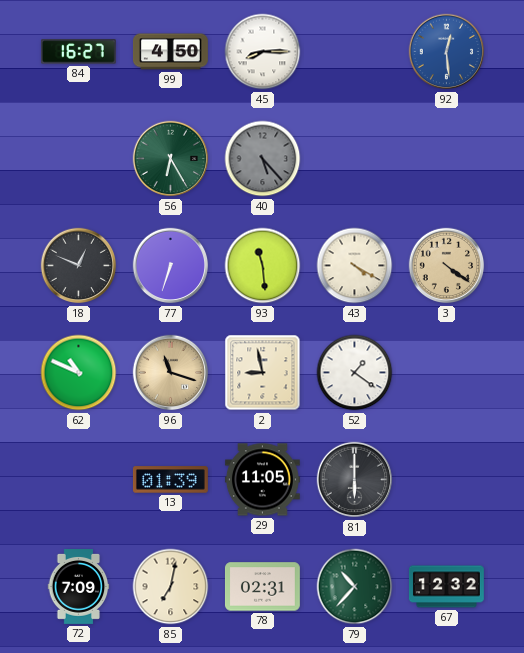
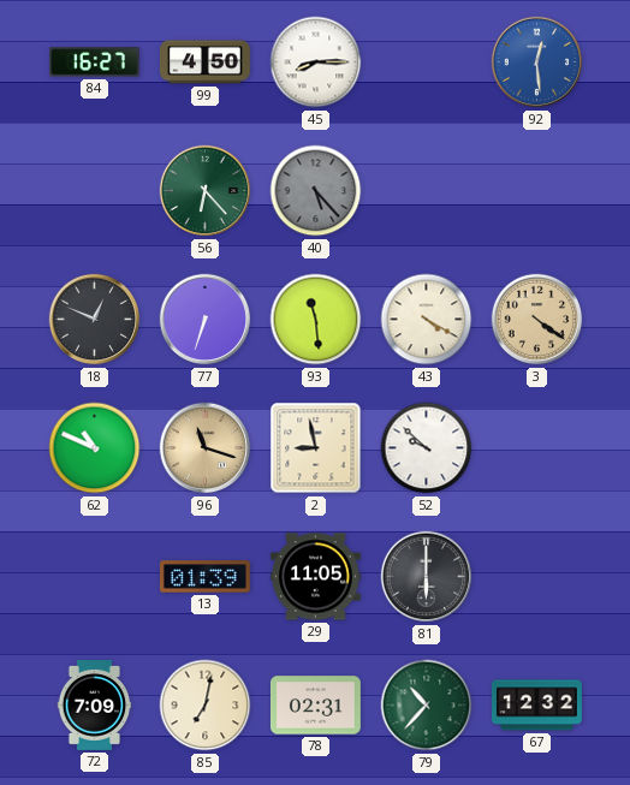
56: 6:25 -> 6:23 (206, 191)
52: 1:21 -> 9:52 (427, 448)
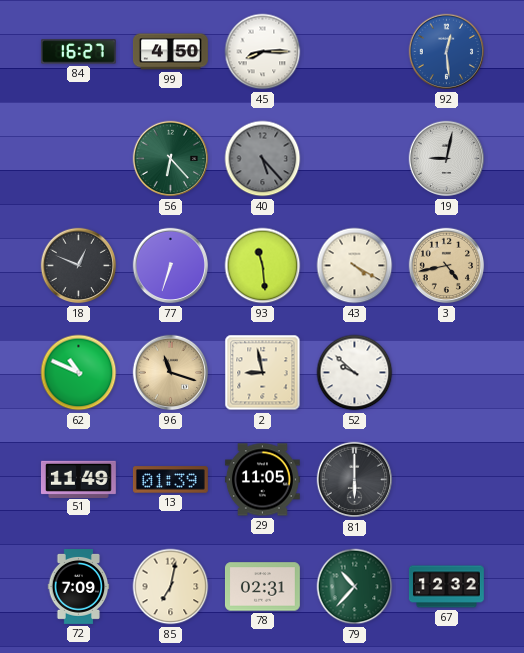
19: none -> 9:02 (447, 159)
3: 4:21 -> 4:43 (447, 266)
51: none -> 11:49 (78, 479)
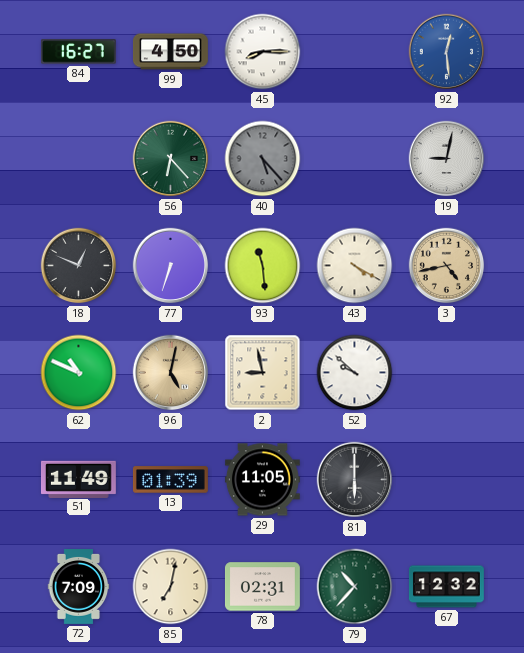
96: 11:18 -> 5:02 (171, 373)
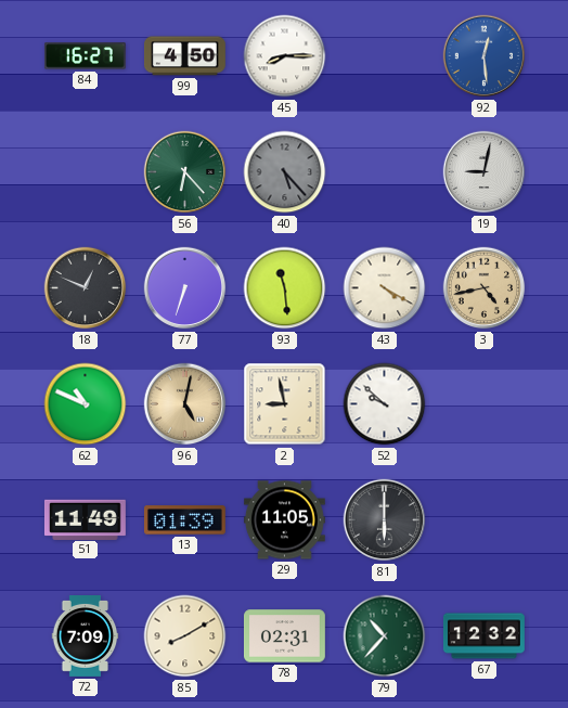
85: 7:02 -> 8:10 (185, 636)
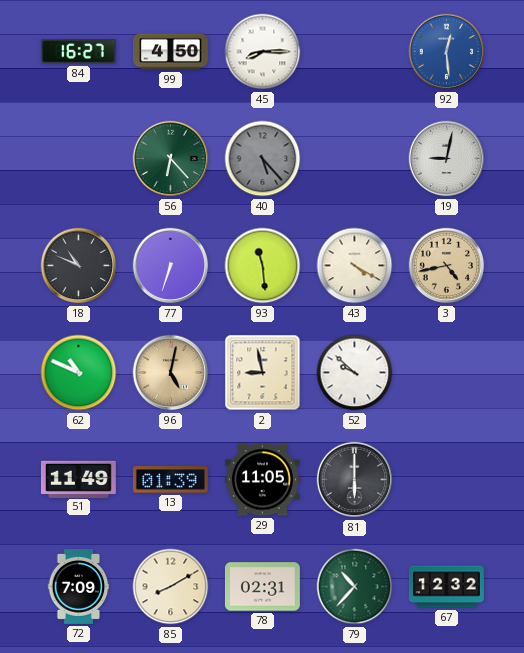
18: 12:49 -> 10:49 (79, 266)
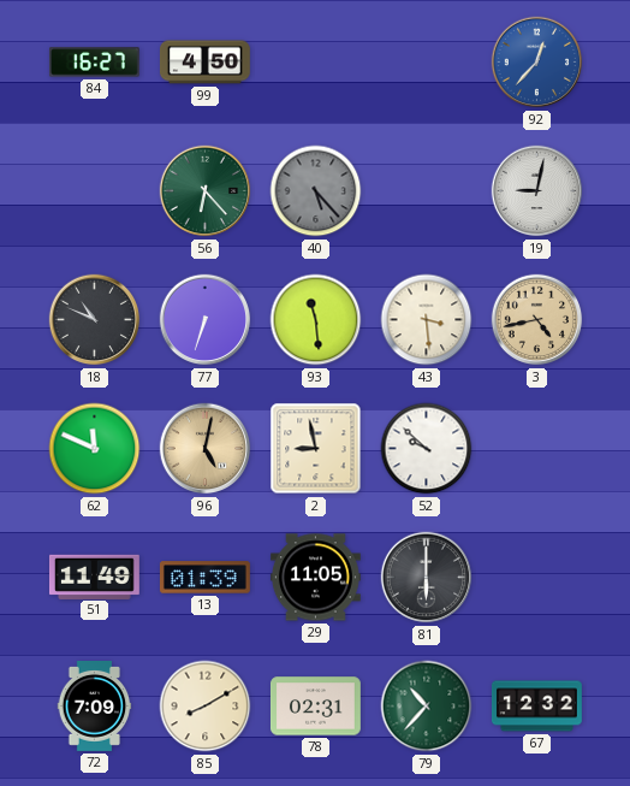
45: 8:15 -> none (263, 52)
92: 12:29 -> 12:37 (537, 63)
43: 4:20 -> 3:29 (427, 320)
62: 10:49 -> 11:49 (95, 449)
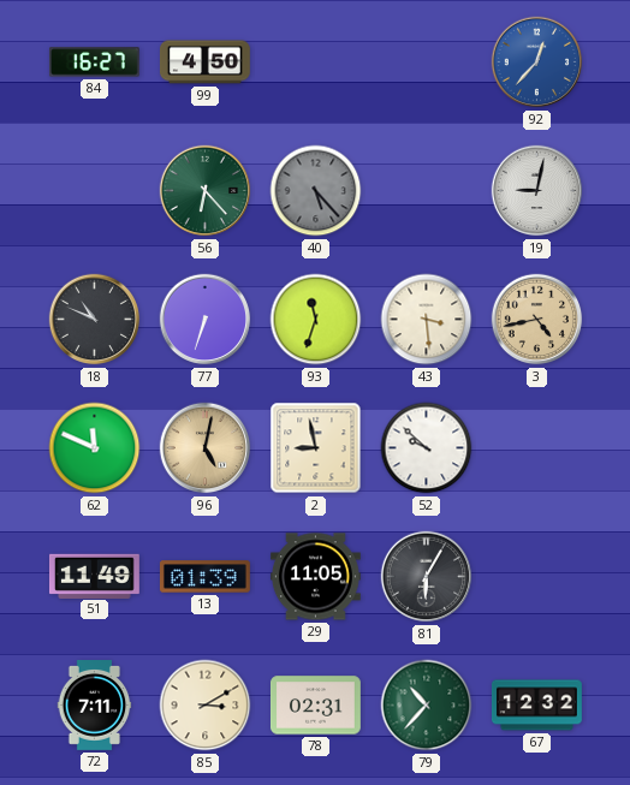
93: 11:29 -> 11:33 (316, 320)
81: 6:00 -> 6:05 (427, 577)
72: 7:09 -> 7:11 (95, 706)
85: 8:10 -> 3:10 (206, 706)
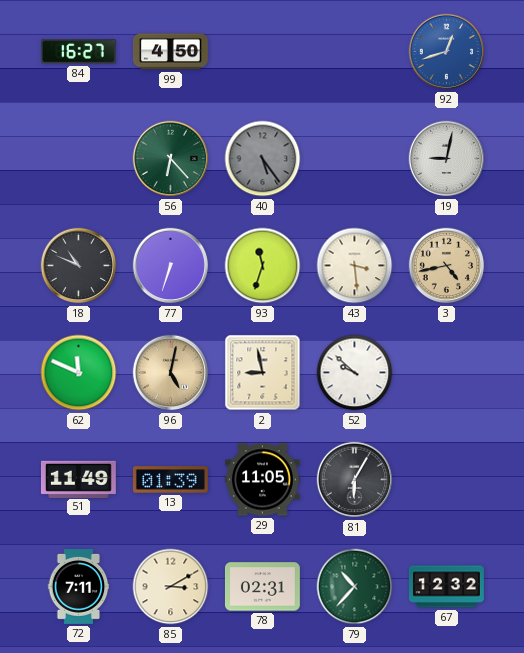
92: 12:37 -> 12:42 (447, 52)
40: 5:23 -> 5:24 (263, 159)
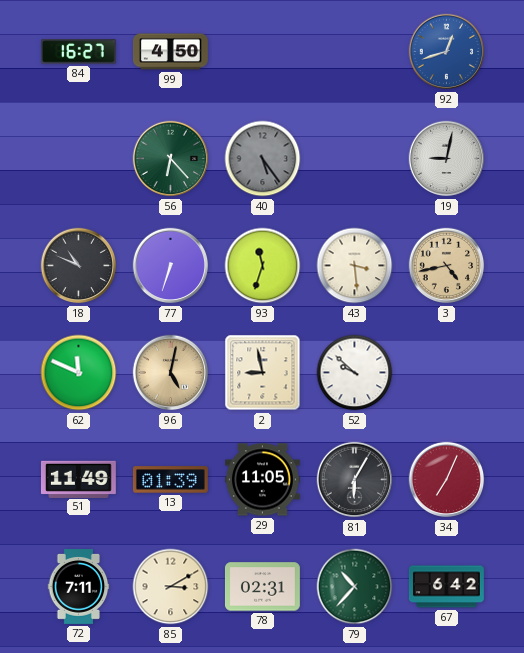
34: none -> 7:04 (447, 480)
67: 12:32 -> 6:42 (446, 587)
